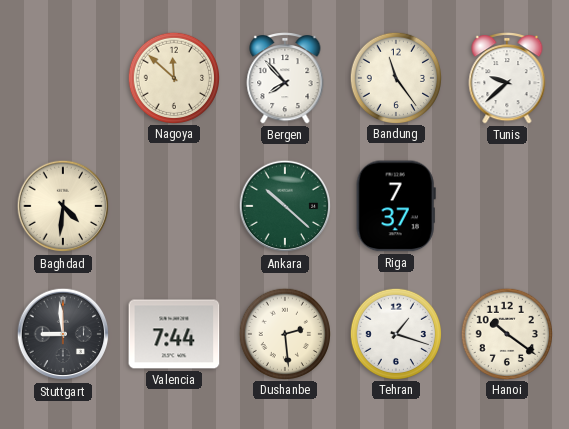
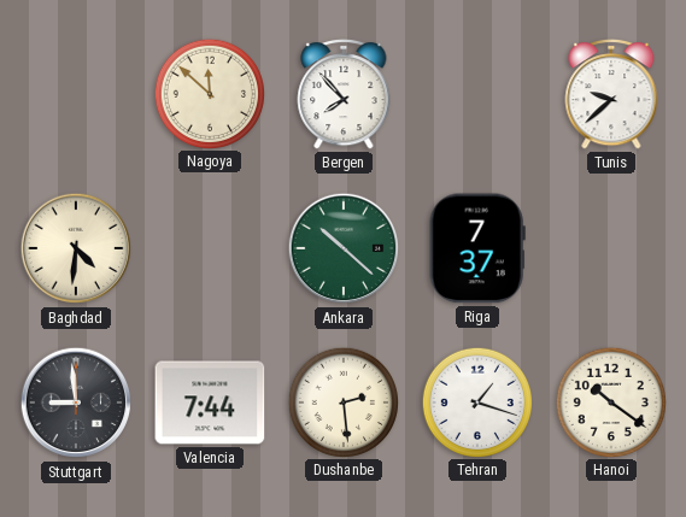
Bandung: 11:24 -> none (395, 77)
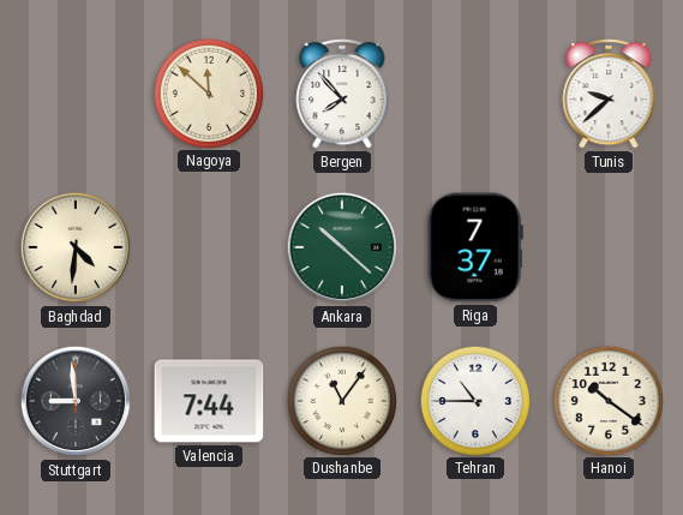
Dushanbe: 2:29 -> 11:06 (341, 400)
Tehran: 1:18 -> 10:45 (474, 400)
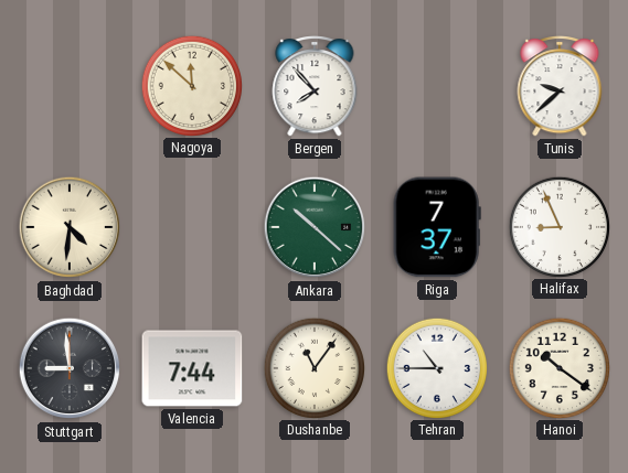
Halifax: none -> 8:56 (558, 226)
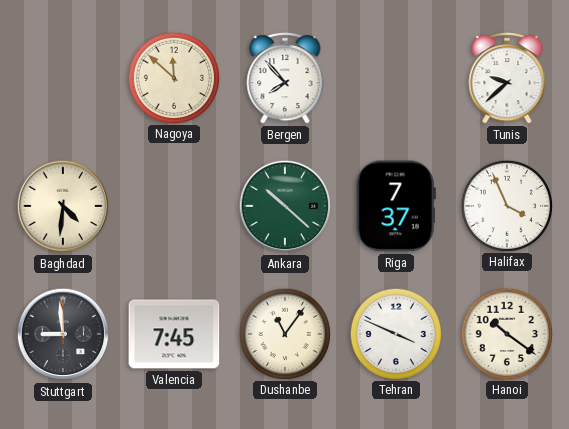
Halifax: 8:56 -> 3:56 (506, 205)
Valencia: 7:44 -> 7:45 (174, 334)
Tehran: 10:45 -> 3:49 (395, 333)
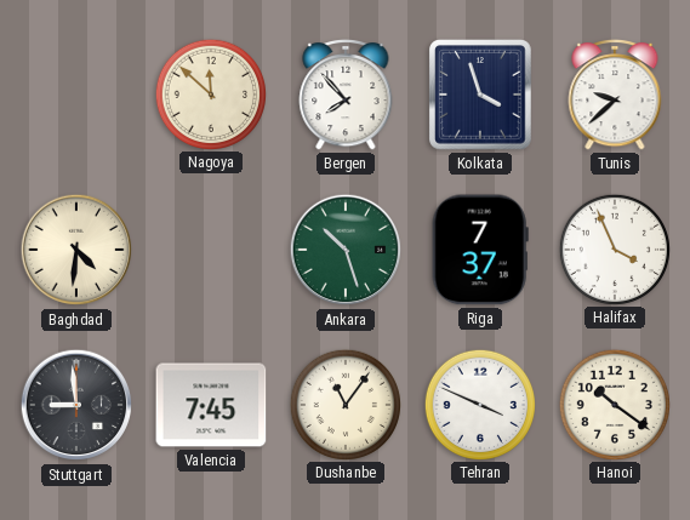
Kolkata: none -> 3:57 (481, 95)
Ankara: 10:22 -> 10:27 (346, 250)
